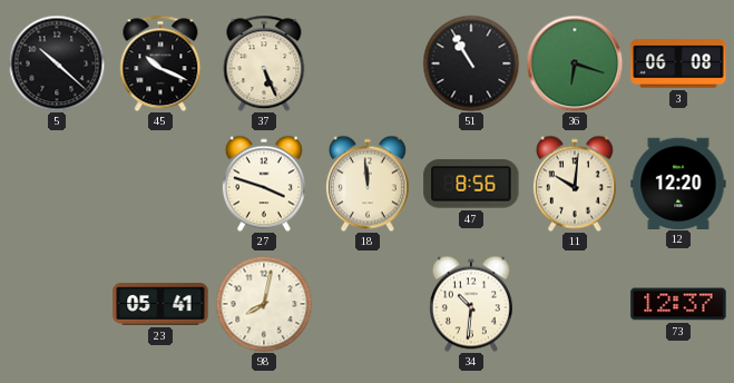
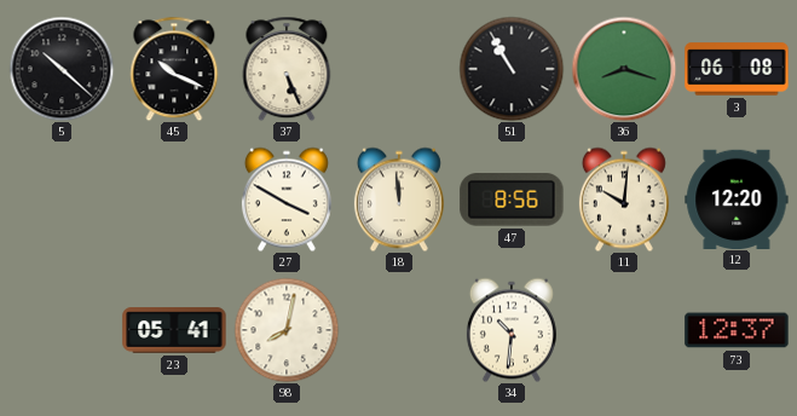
36: 6:18 -> 8:18 (624, 69)
27: 3:48 -> 3:50 (287, 200)
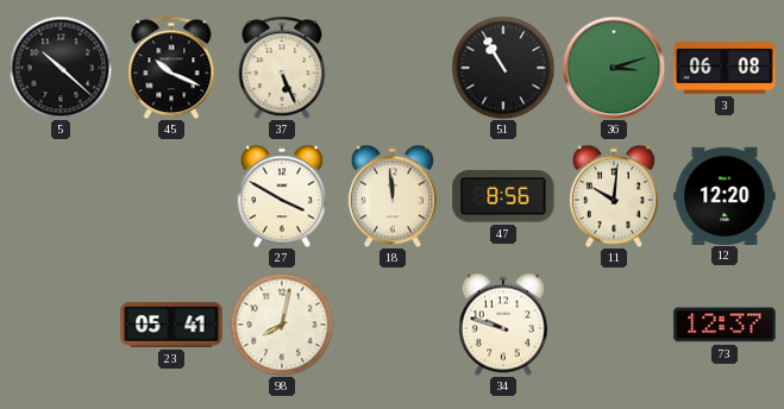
36: 8:18 -> 3:12 (614, 68)
34: 10:31 -> 9:48 (503, 325)
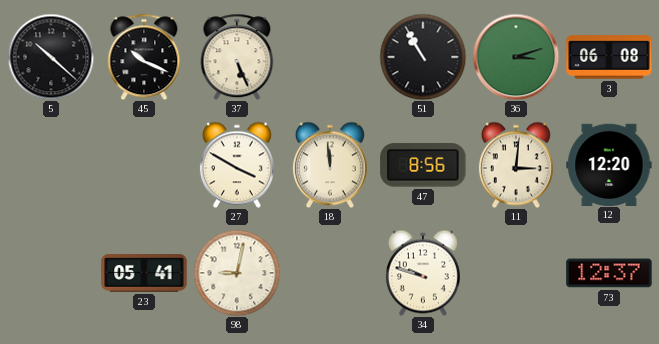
11: 10:01 -> 3:01 (516, 165)
98: 8:02 -> 9:02 (237, 273)
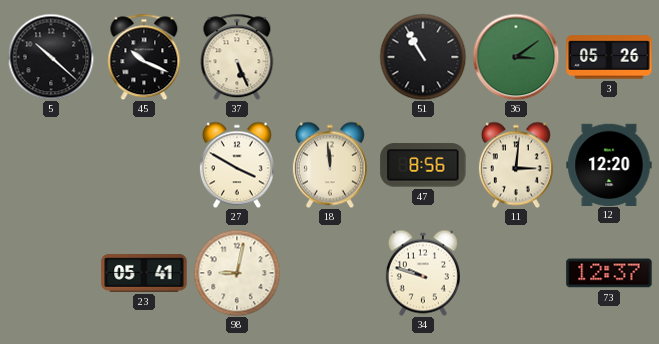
36: 3:12 -> 3:09 (516, 57)
3: 06:08 -> 05:26 (609, 57)
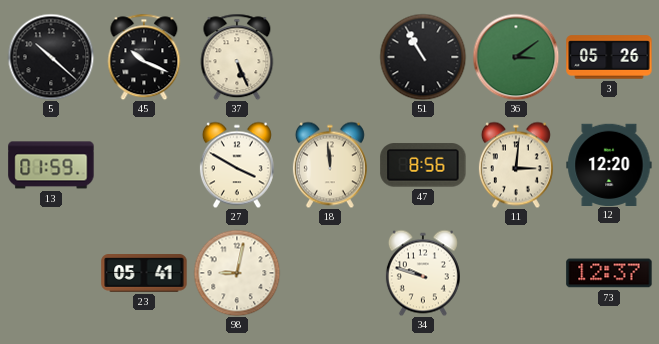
13: none -> 01:59 (51, 165)
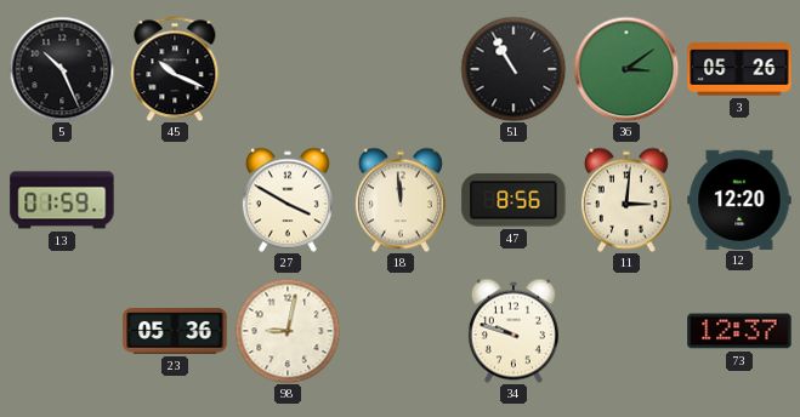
5: 10:22 -> 10:26 (62, 69)
37: 5:26 -> none (237, 57)
23: 05:41 -> 05:36 (175, 331)
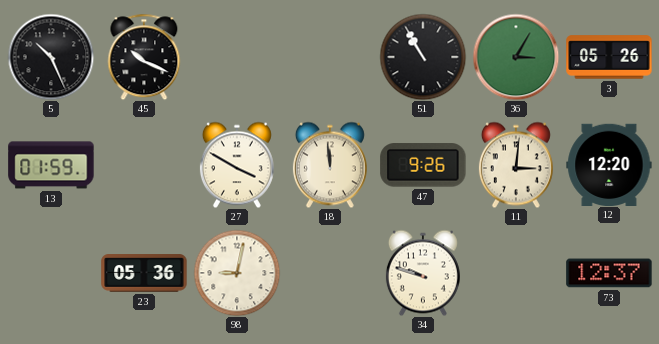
36: 3:09 -> 3:05 (516, 57)
47: 8:56 -> 9:26 (423, 165)
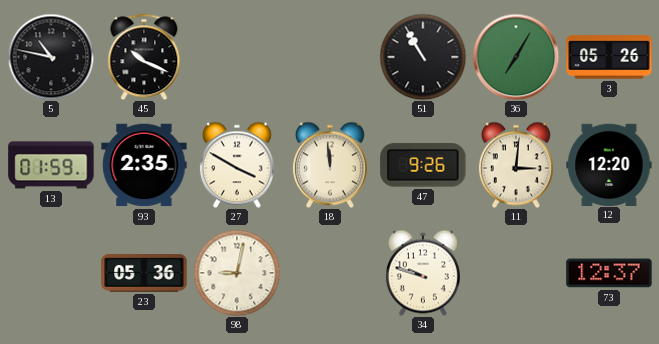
5: 10:26 -> 10:47 (51, 57)
36: 3:05 -> 7:05 (516, 57)
93: none -> 2:35 (144, 165)
